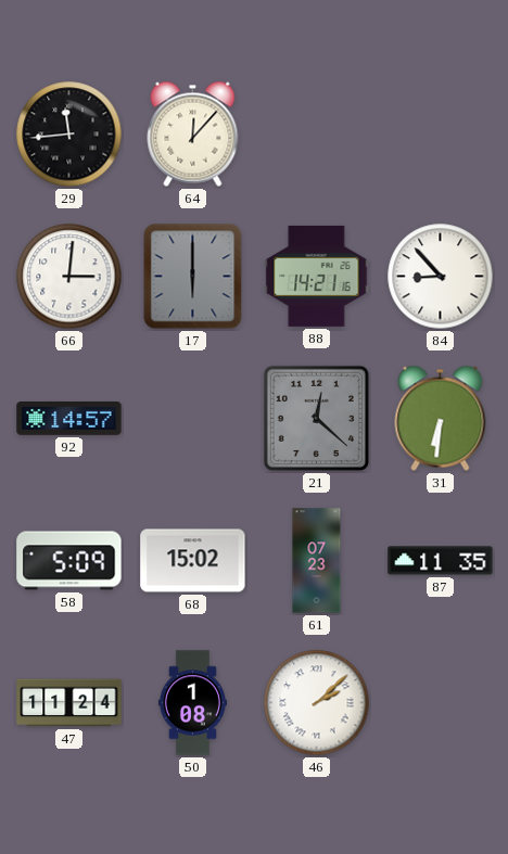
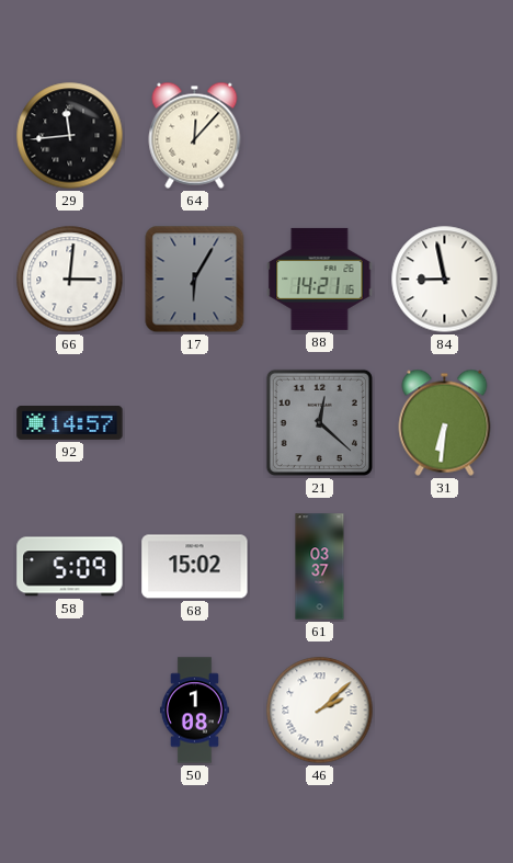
17: 6:00 -> 6:05 (195, 280)
84: 8:53 -> 8:58 (445, 280)
61: 07:23 -> 03:37 (320, 567)
87: 11:35 -> none (441, 561)
47: 11:24 -> none (69, 703)
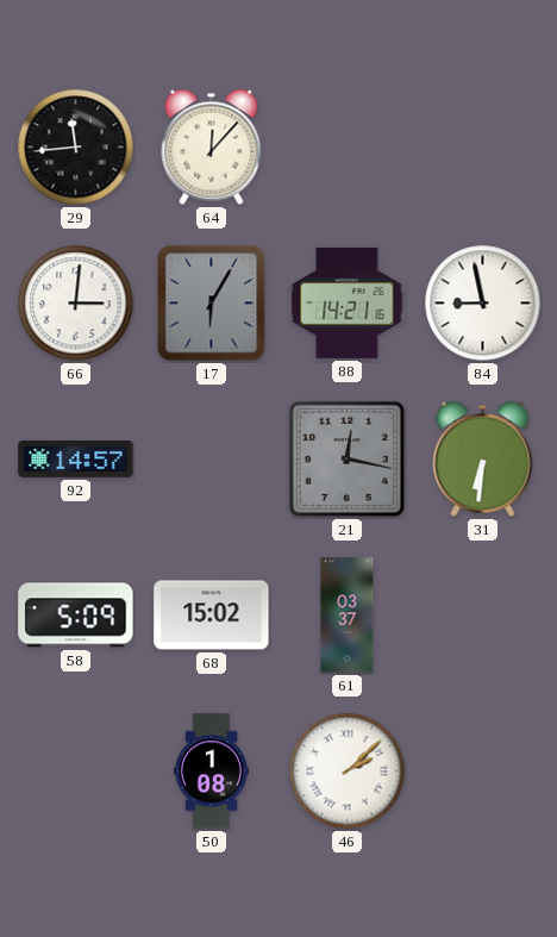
21: 12:22 -> 12:17 (346, 458)
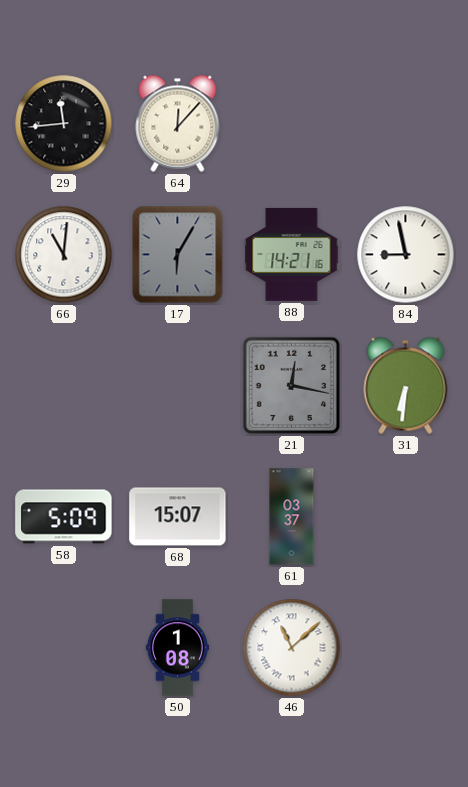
66: 3:01 -> 11:01 (64, 255)
92: 14:57 -> none (76, 460)
68: 15:02 -> 15:07 (178, 517)
46: 2:08 -> 11:08 (292, 648)
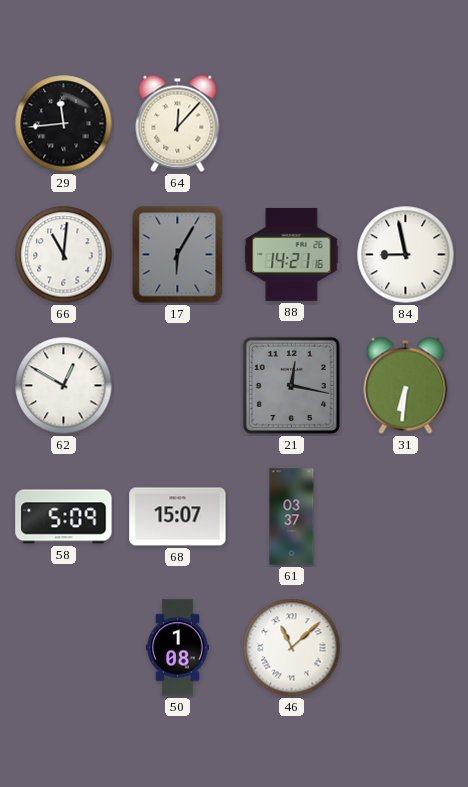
62: none -> 12:50 (64, 386)
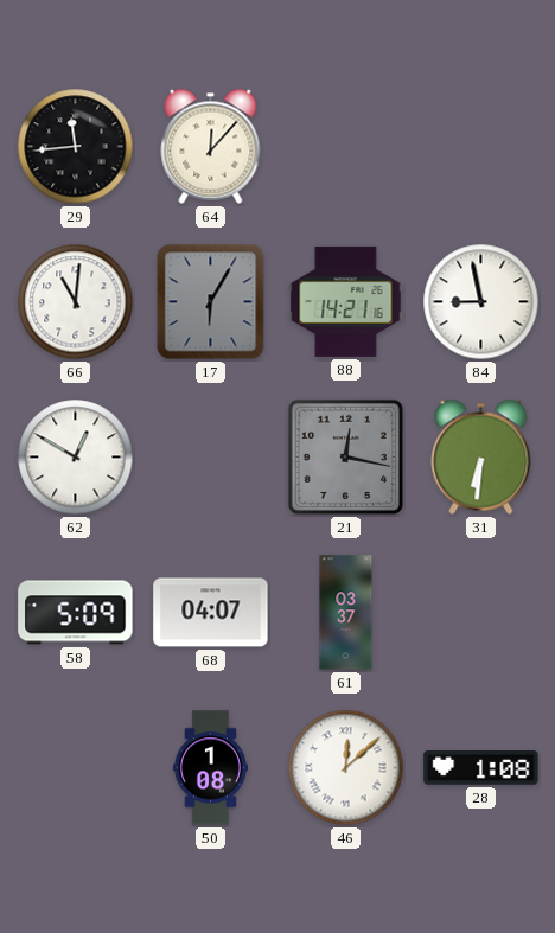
68: 15:07 -> 04:07 (211, 613)
46: 11:08 -> 12:08 (346, 768)
28: none -> 1:08 (481, 768)
